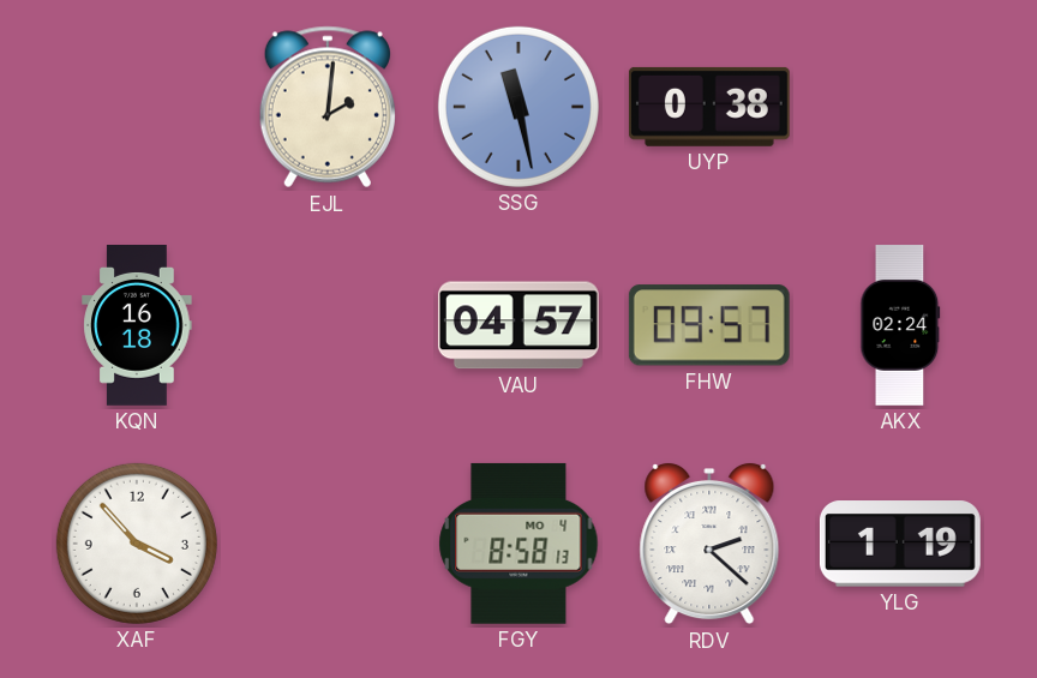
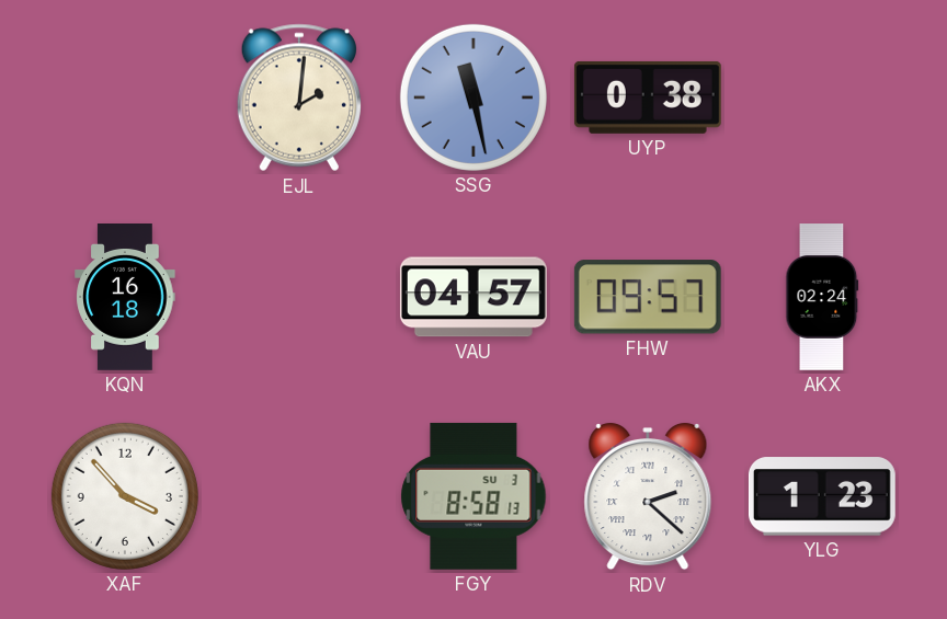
FGY date: MO 4 -> SU 3 (473, 496)
YLG: 1:19 -> 1:23 (822, 496)
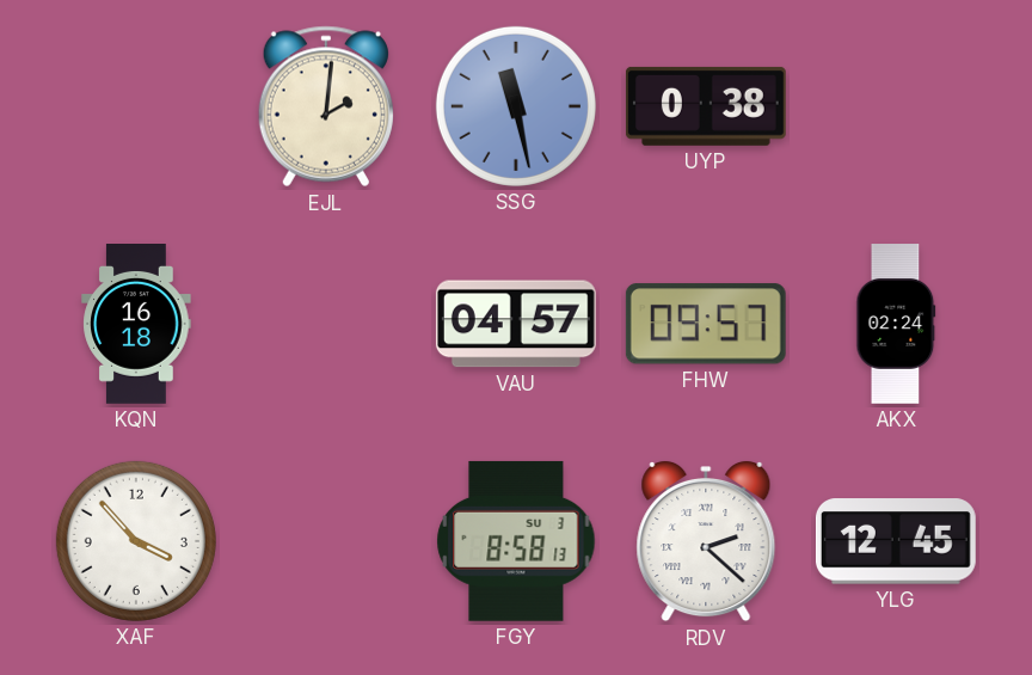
YLG: 1:23 -> 12:45 (896, 541)
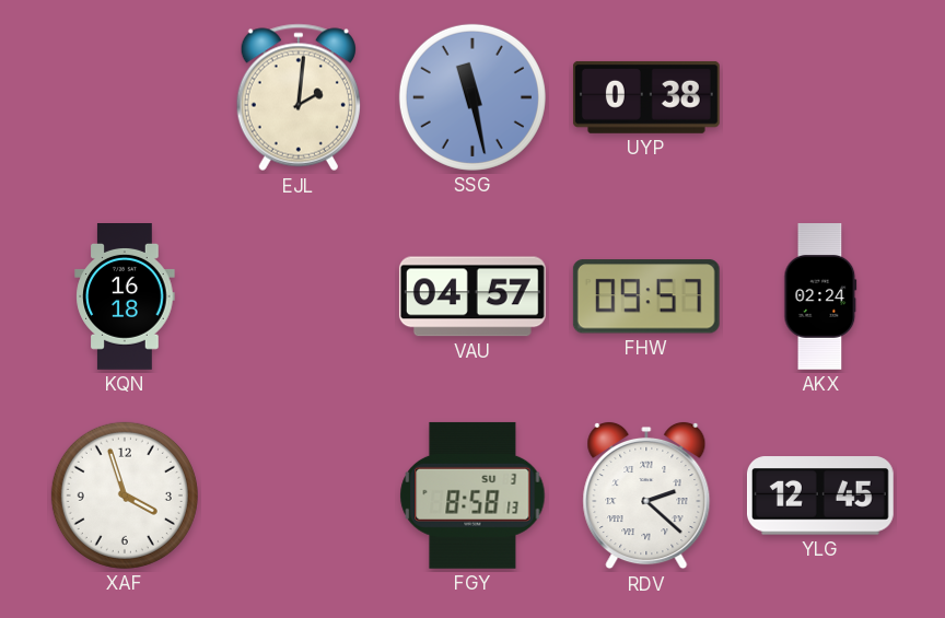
XAF: 3:53 -> 3:57 (125, 495)
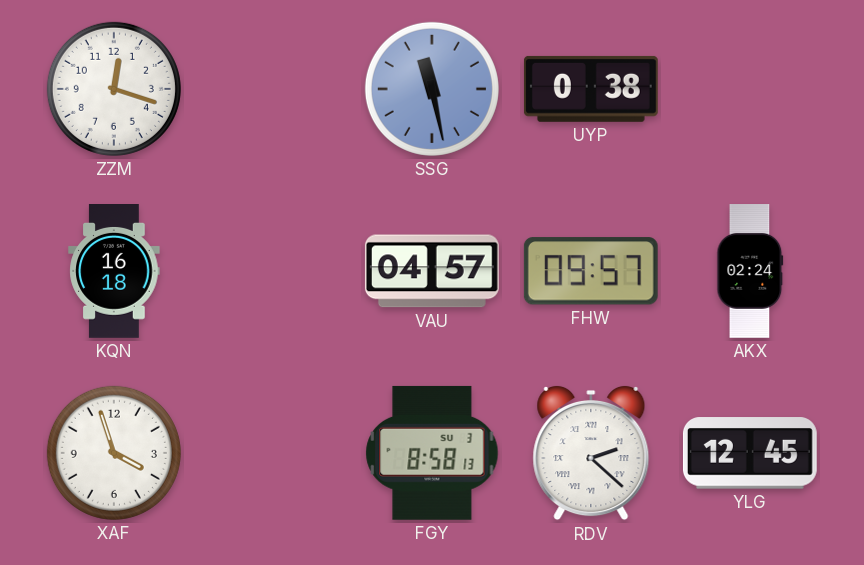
ZZM: none -> 12:18 (114, 89)
EJL: 2:01 -> none (299, 97)
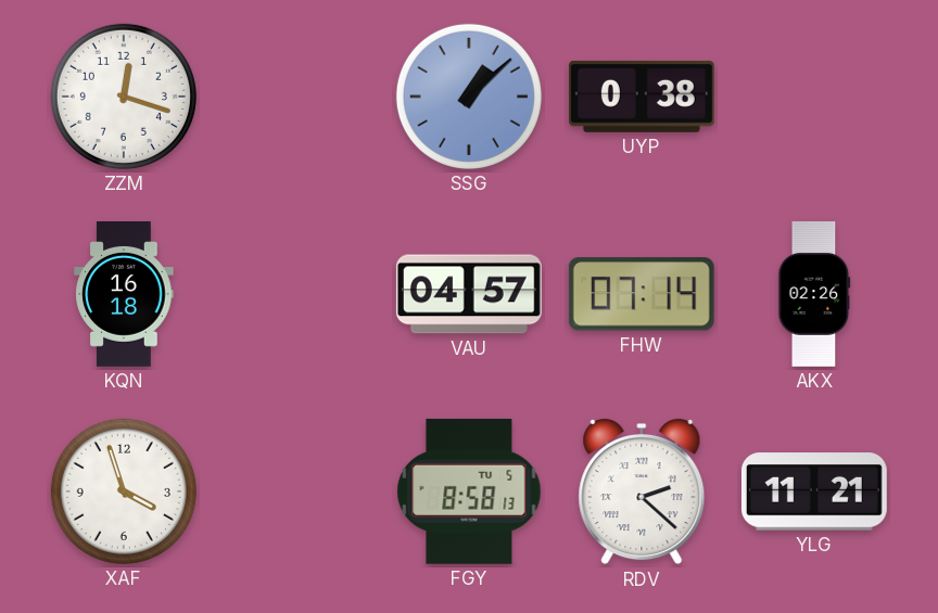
SSG: 11:28 -> 1:08 (469, 97)
FHW: 09:57 -> 07:14 (642, 294)
AKX: 02:24 -> 02:26 (814, 295)
FGY date: SU 3 -> TU 5 (469, 491)
YLG: 12:45 -> 11:21 (814, 491)
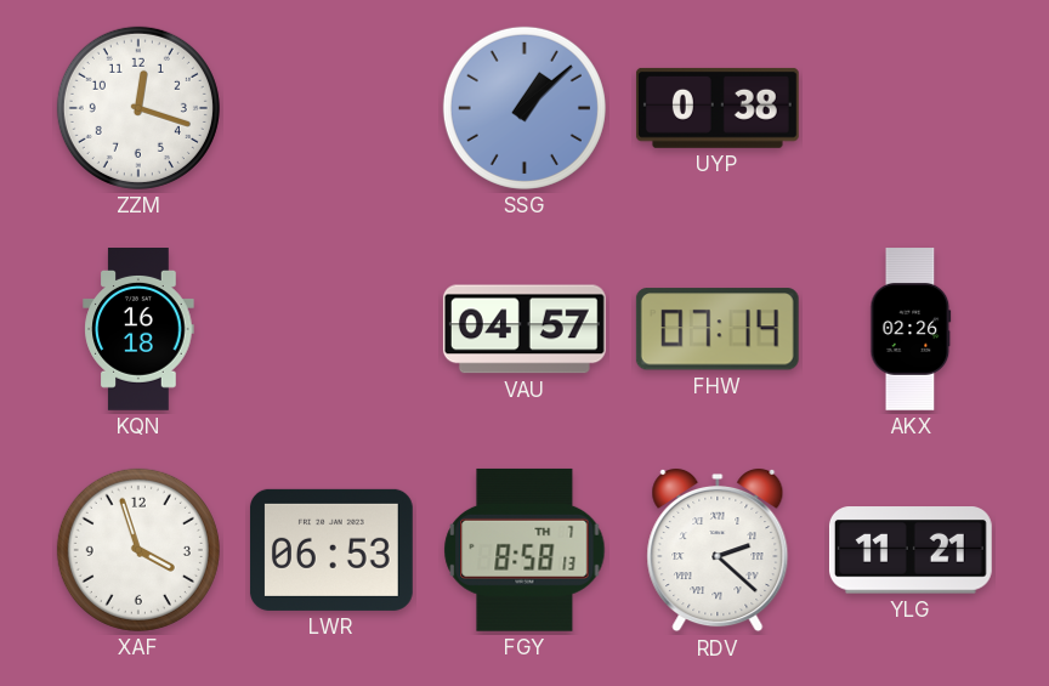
LWR: none -> 06:53 (331, 550)
FGY date: TU 5 -> TH 7 (524, 550)
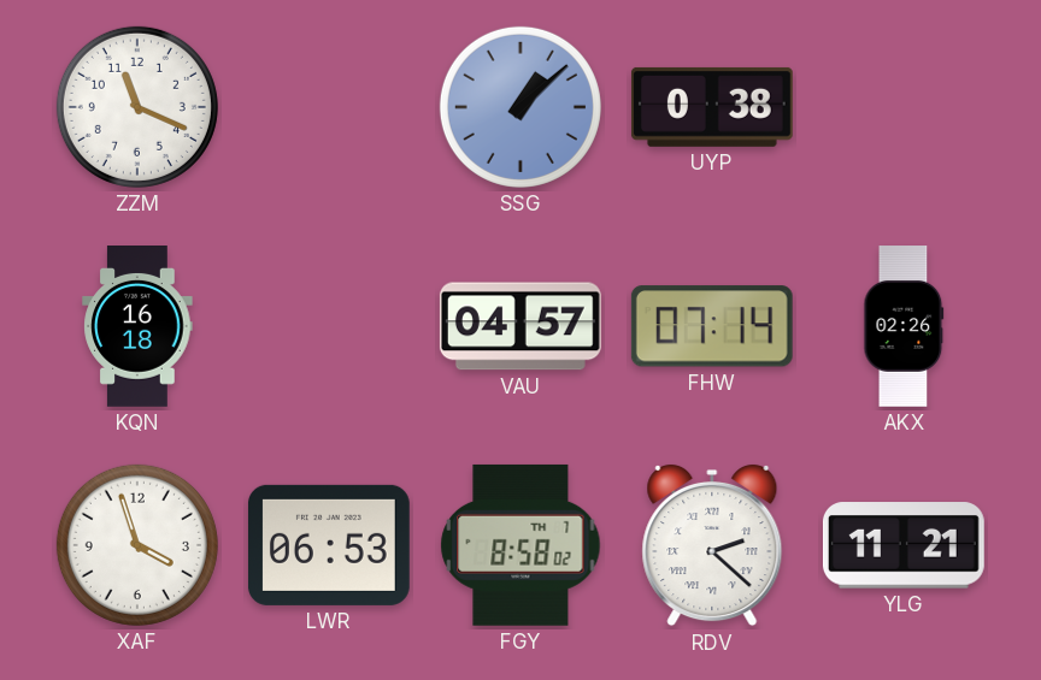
ZZM: 12:18 -> 11:19 (137, 107)
FGY: 8:58:13 -> 8:58:02 (520, 545)
